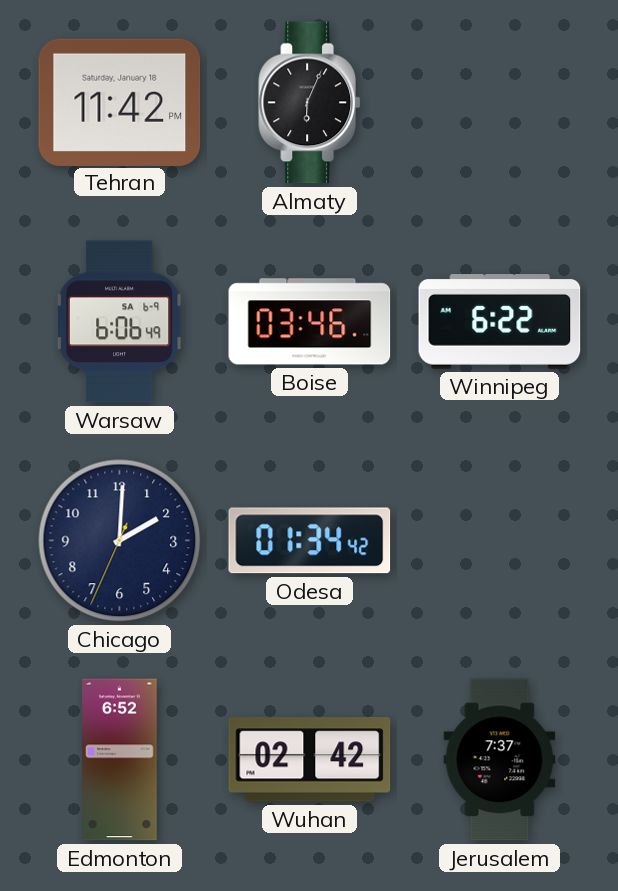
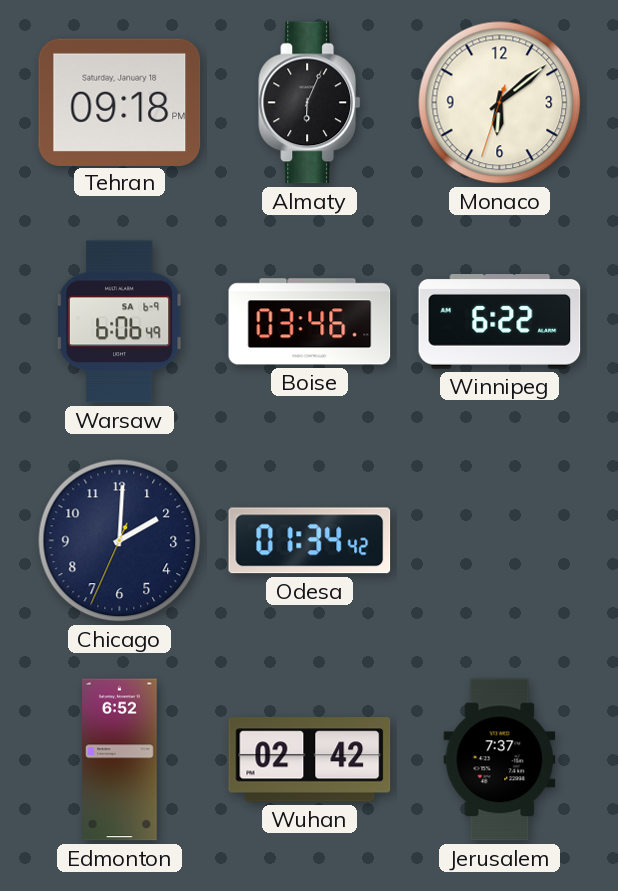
Tehran: 11:42 -> 09:18 (120, 102)
Monaco: none -> 6:08 (500, 103)
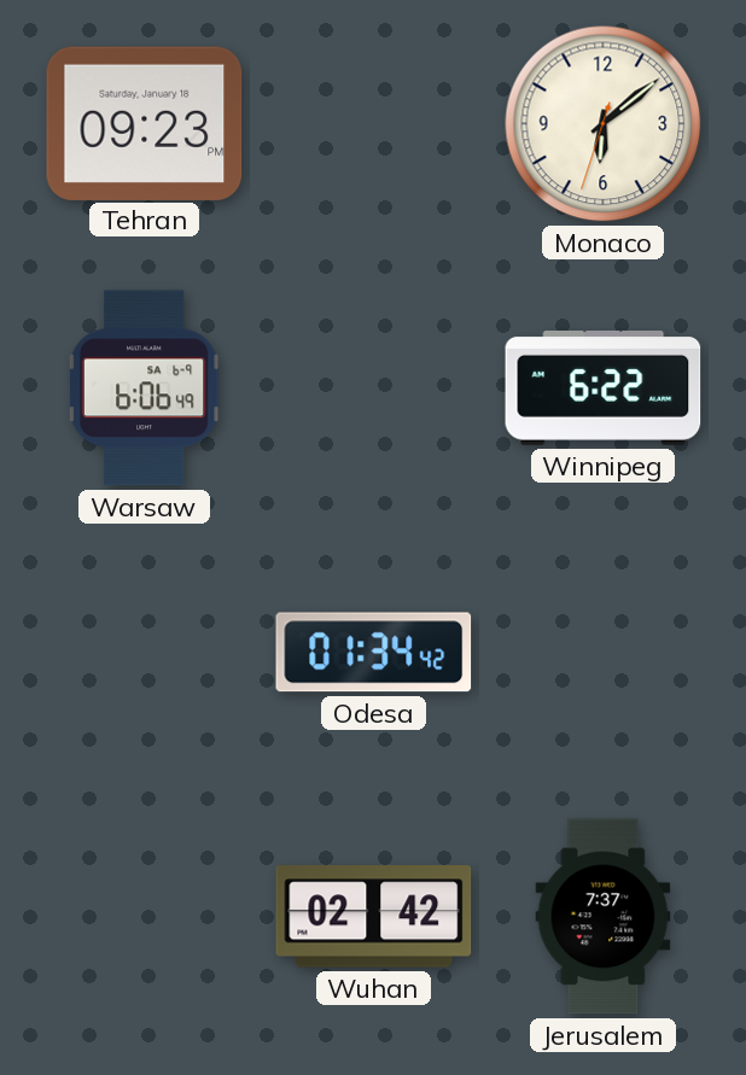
Tehran: 09:18 -> 09:23 (145, 123)
Almaty: 6:04 -> none (309, 103)
Boise: 03:46 -> none (310, 322)
Chicago: 2:00 -> none (120, 541)
Edmonton: 6:52 -> none (120, 760)
